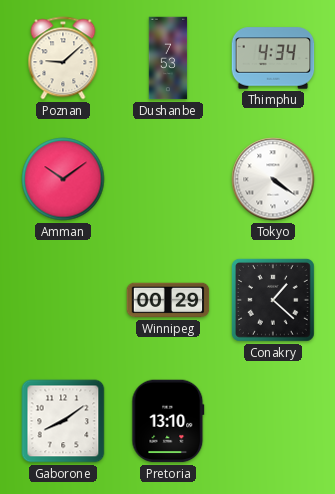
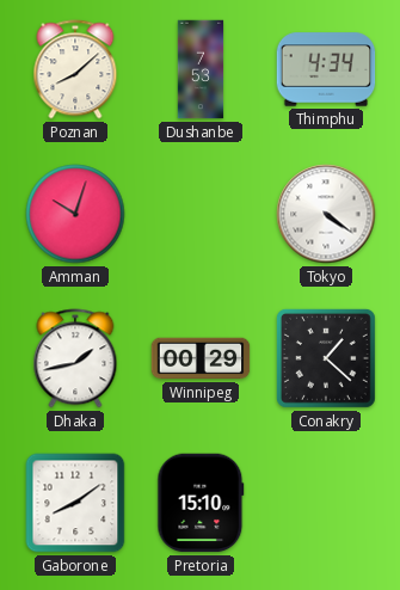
Poznan: 9:08 -> 8:08 (75, 69)
Amman: 10:09 -> 10:03 (75, 214)
Dhaka: none -> 1:43 (75, 358)
Pretoria: 13:10 -> 15:10 (201, 503)
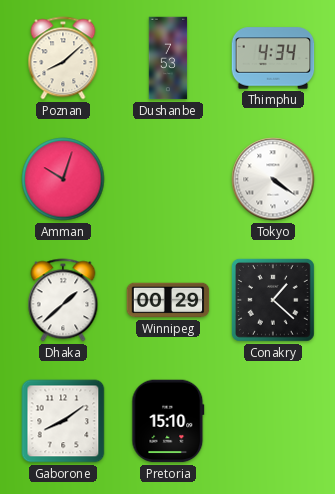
Dhaka: 1:43 -> 1:38 (63, 300)
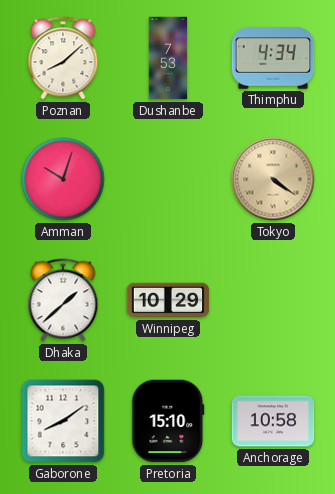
Tokyo dial: white -> champagne (273, 179)
Winnipeg: 00:29 -> 10:29 (168, 300)
Conakry: 1:22 -> none (273, 300)
Anchorage: none -> 10:58 (273, 421)
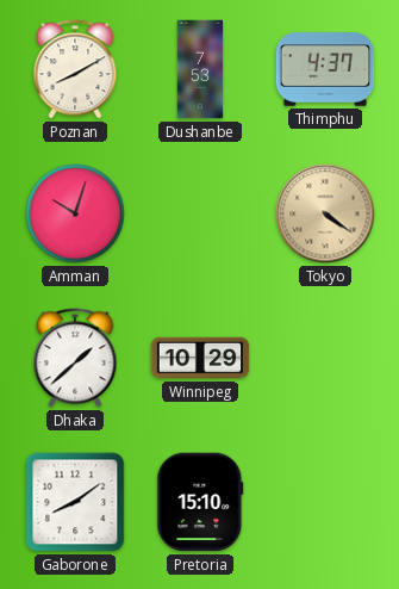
Poznan: 8:08 -> 8:10 (75, 69)
Thimphu: 4:34 -> 4:37 (325, 69)
Anchorage: 10:58 -> none (273, 421)
